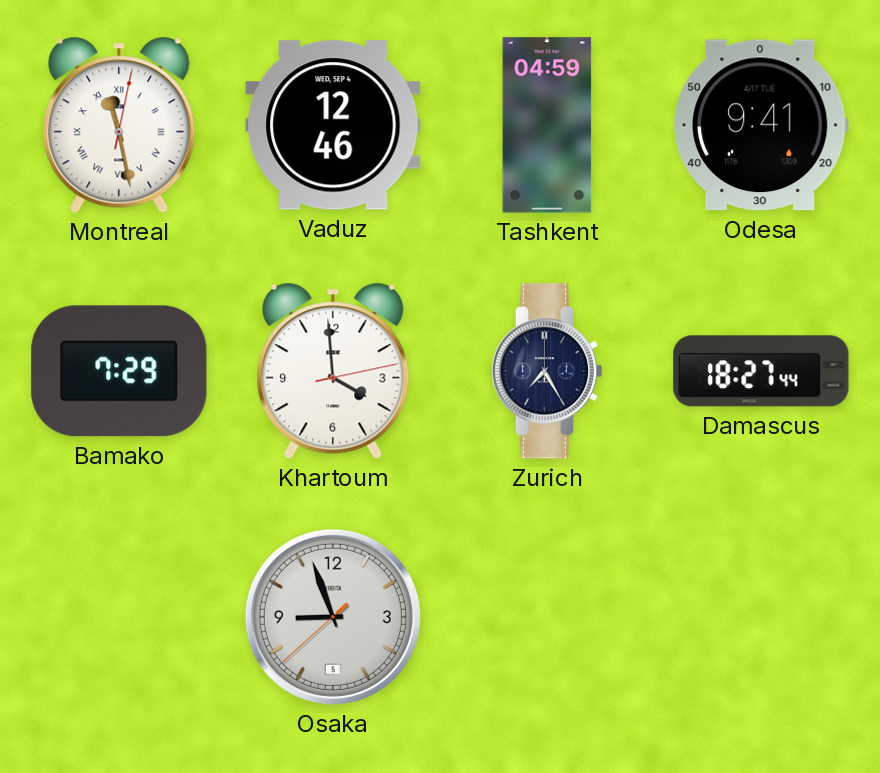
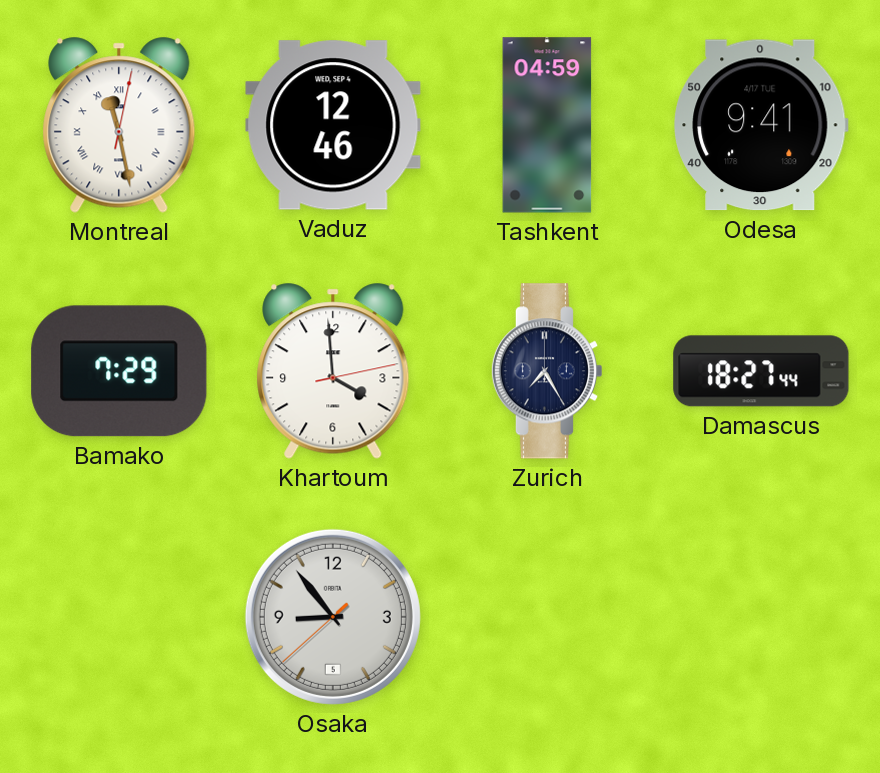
Osaka: 8:56 -> 8:53 (333, 617)
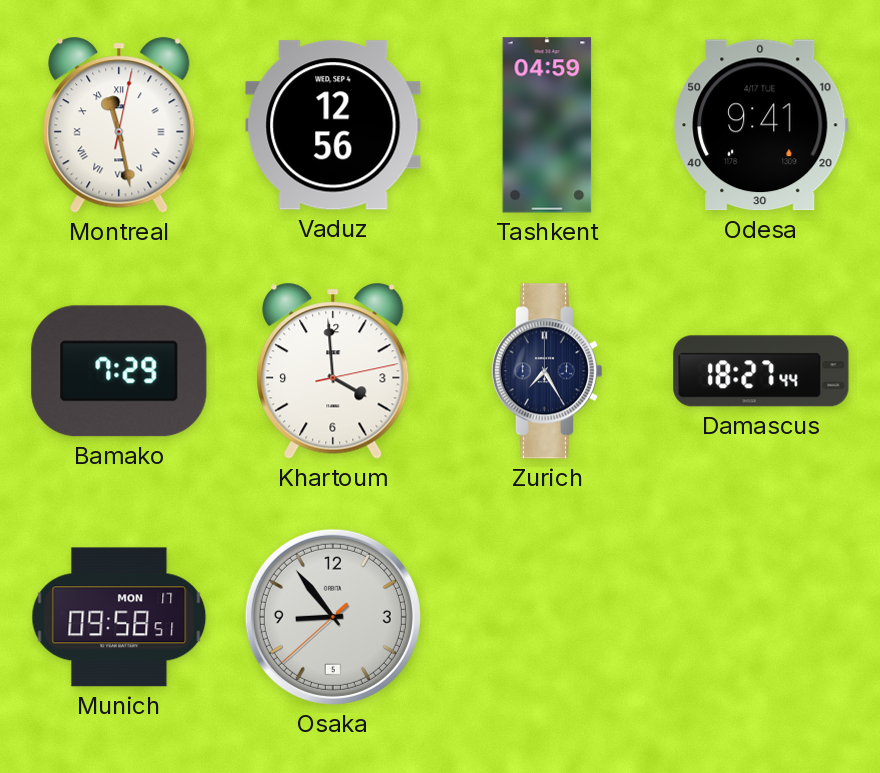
Vaduz: 12:46 -> 12:56 (333, 125)
Munich: none -> 09:58 (119, 617)
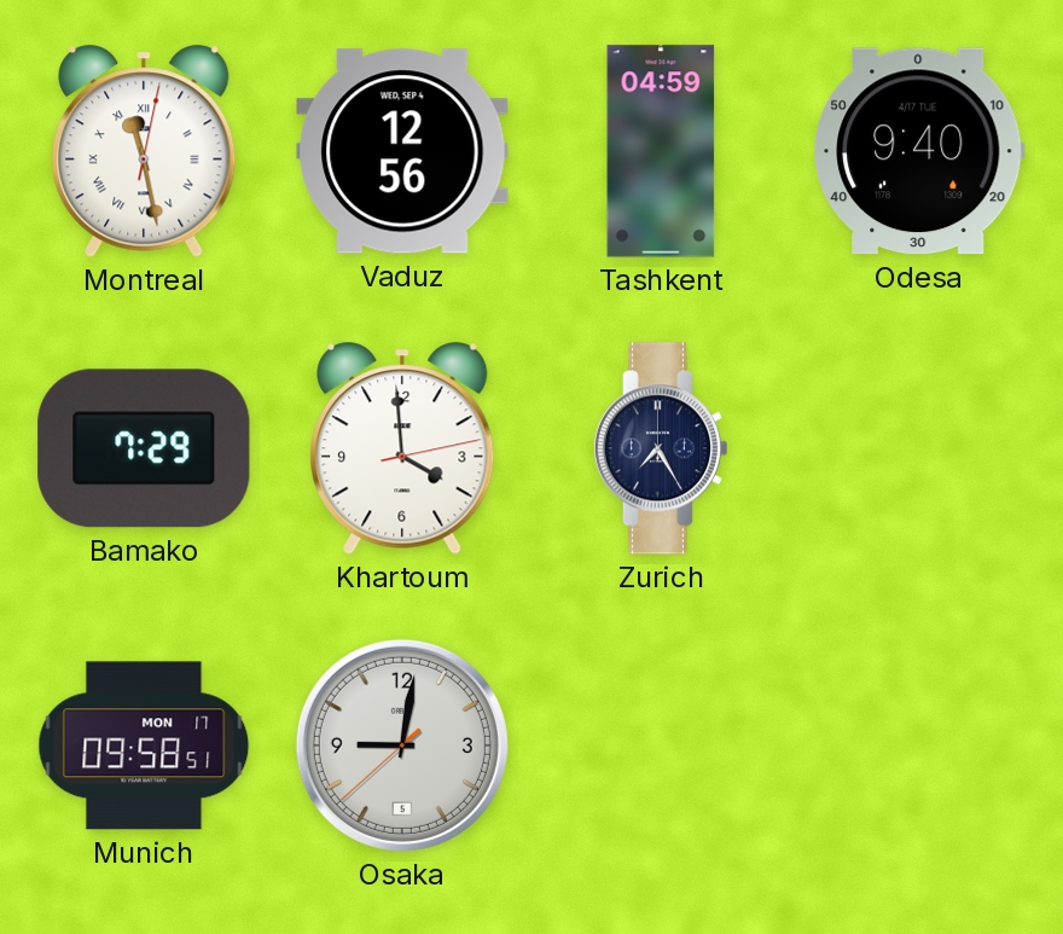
Odesa: 9:41 -> 9:40 (919, 151)
Damascus: 18:27 -> none (761, 371)
Osaka: 8:53 -> 9:01 (402, 746)
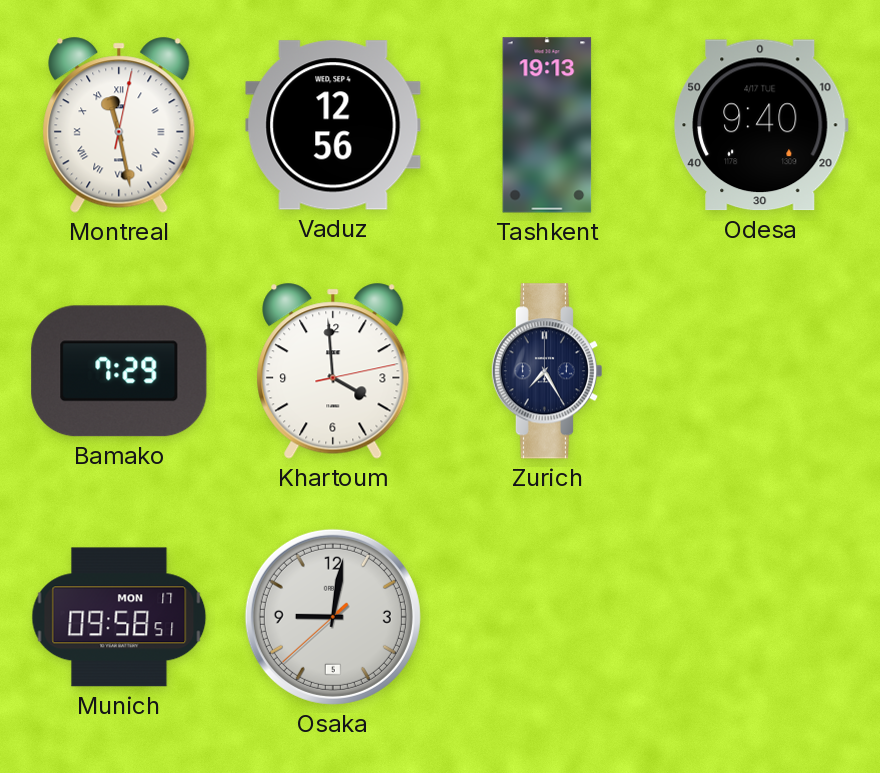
Tashkent: 04:59 -> 19:13 (547, 125)
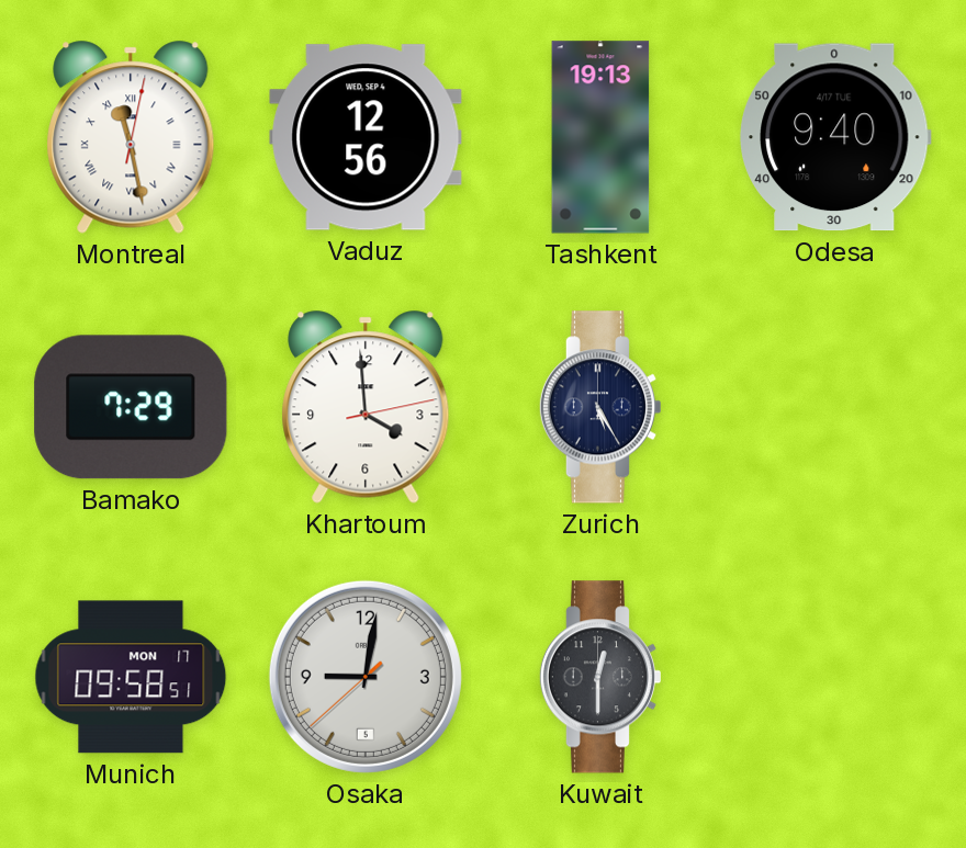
Zurich: 7:25 -> 5:25 (599, 407)
Kuwait: none -> 12:30 (599, 677)
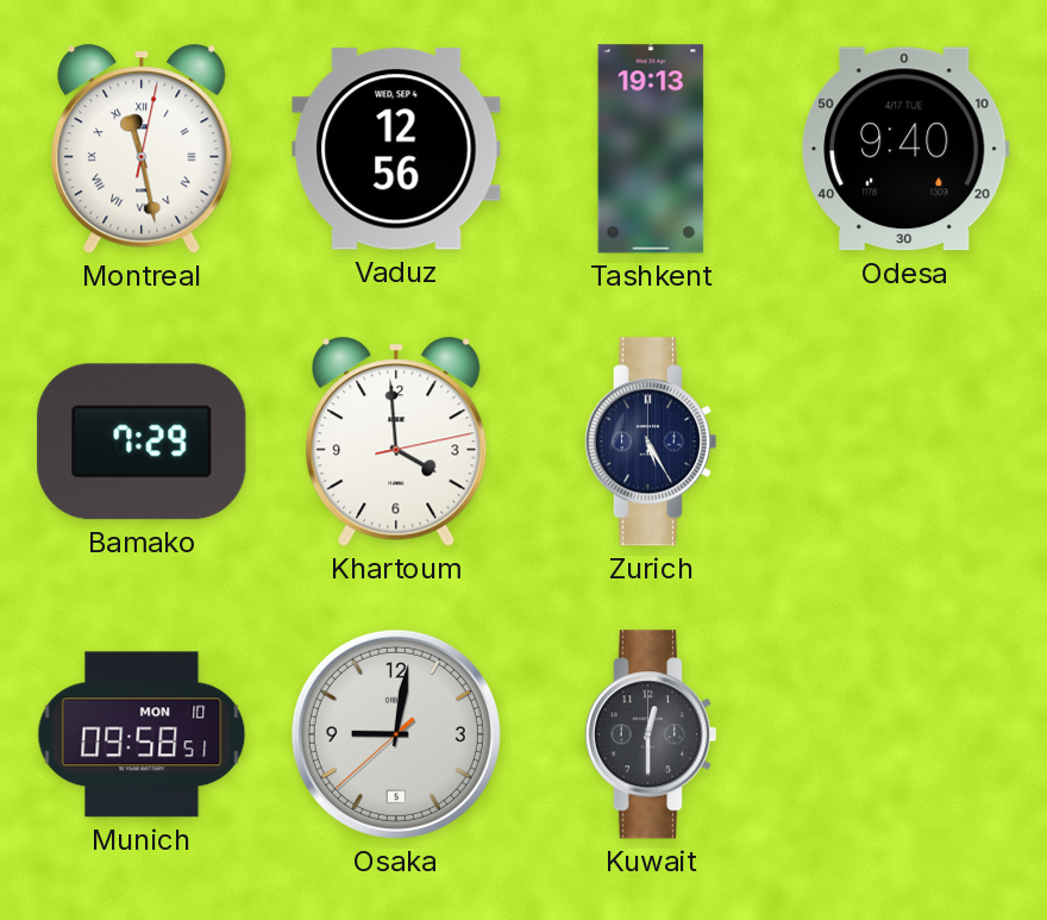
Munich date: MON 17 -> MON 10 (142, 734)
